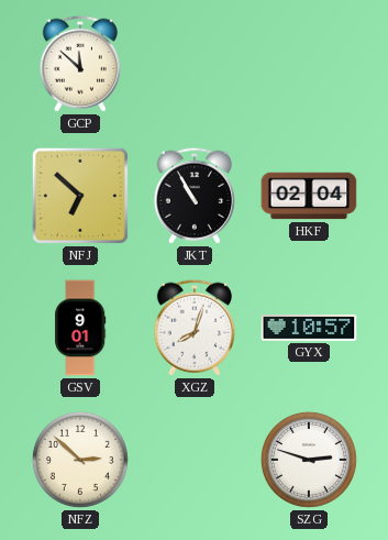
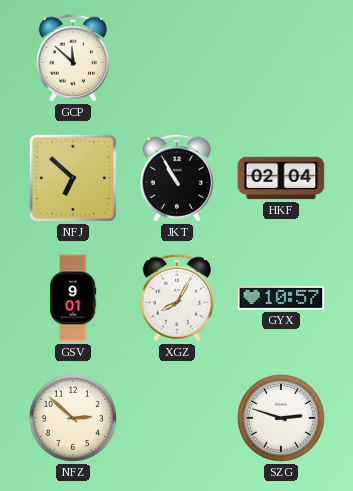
XGZ: 8:03 -> 8:05 (177, 298)
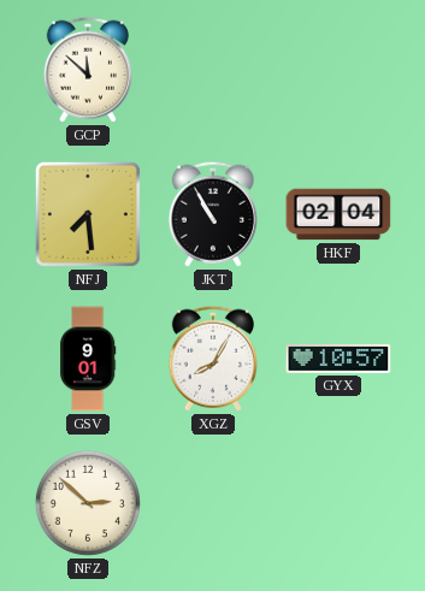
NFJ: 6:52 -> 7:29 (88, 214)
SZG: 2:48 -> none (281, 418)
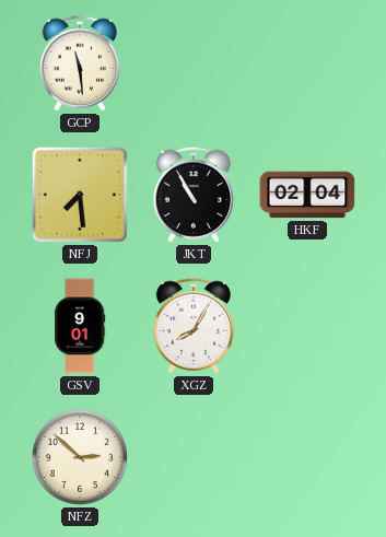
GCP: 11:52 -> 11:29 (80, 63)
GYX: 10:57 -> none (338, 359)
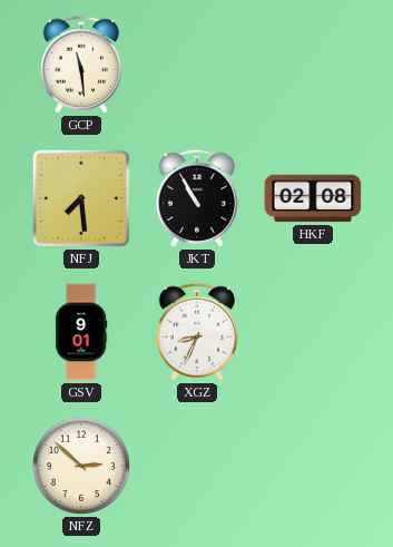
HKF: 02:04 -> 02:08 (313, 198)
XGZ: 8:05 -> 8:34 (197, 332)
